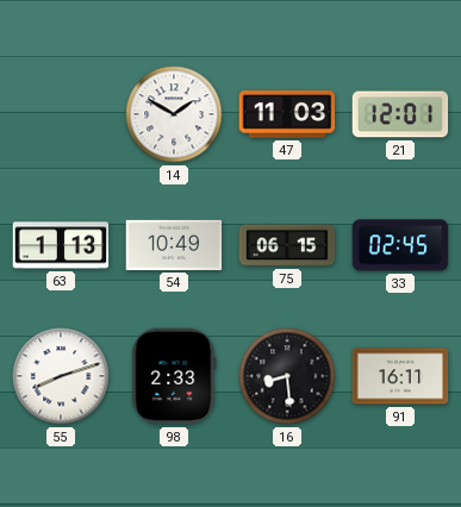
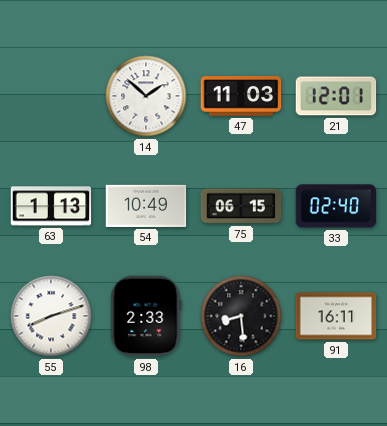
14: 1:50 -> 1:52 (146, 96)
33: 02:45 -> 02:40 (336, 206)
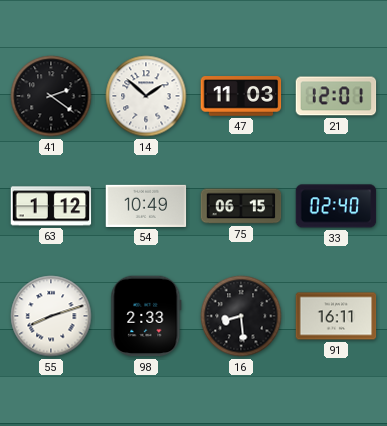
41: none -> 2:21 (51, 96)
63: 1:13 -> 1:12 (51, 206)
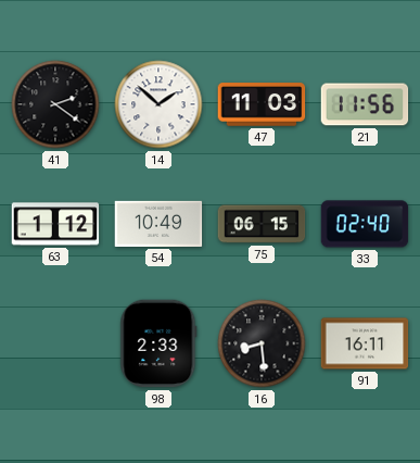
21: 12:01 -> 11:56 (365, 104)
55: 8:12 -> none (51, 316)
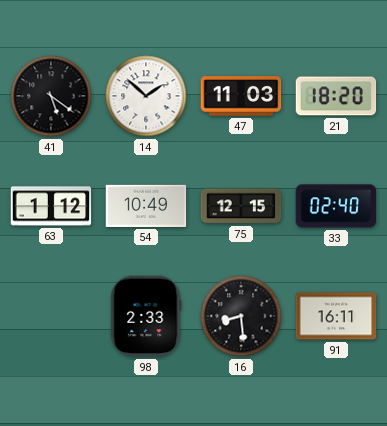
41: 2:21 -> 5:21 (51, 96)
21: 11:56 -> 18:20 (336, 96)
75: 06:15 -> 12:15 (241, 206)
